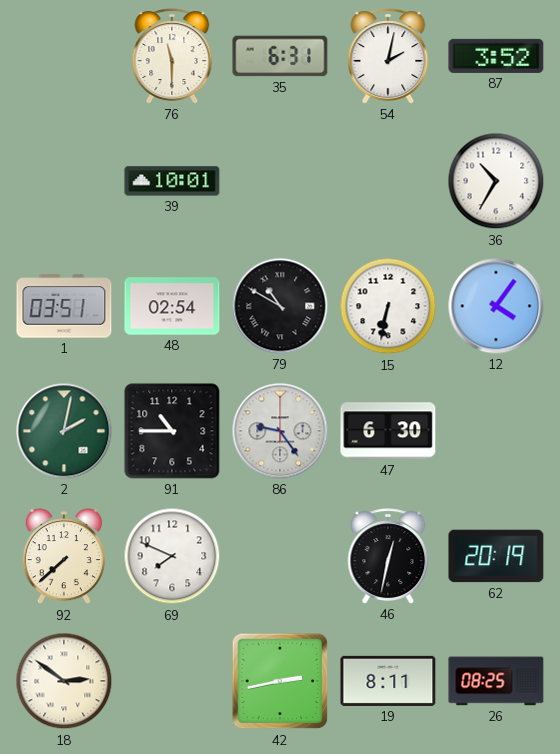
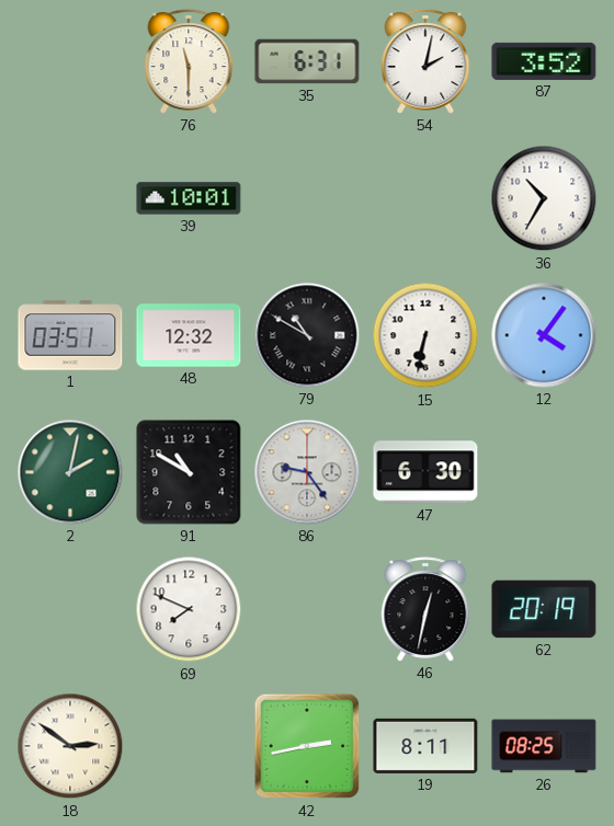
48: 02:54 -> 12:32 (189, 335)
91: 10:45 -> 10:50 (189, 472)
92: 7:38 -> none (64, 557)
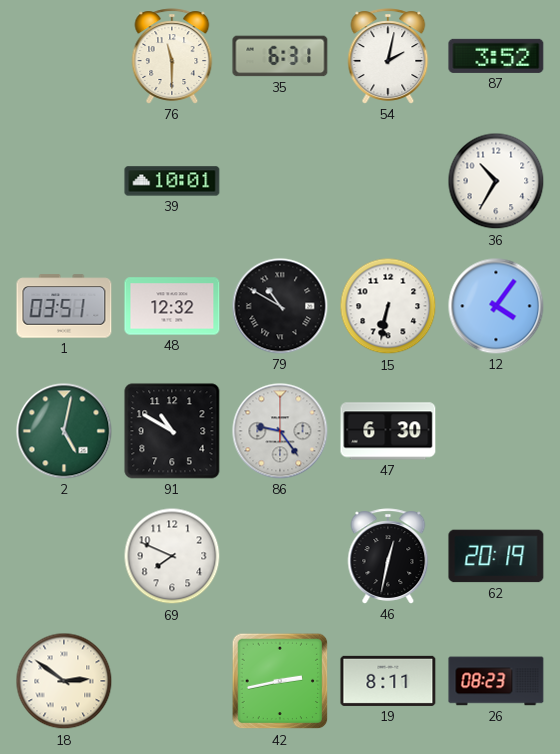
2: 2:02 -> 5:02 (64, 431)
26: 08:25 -> 08:23 (496, 681)
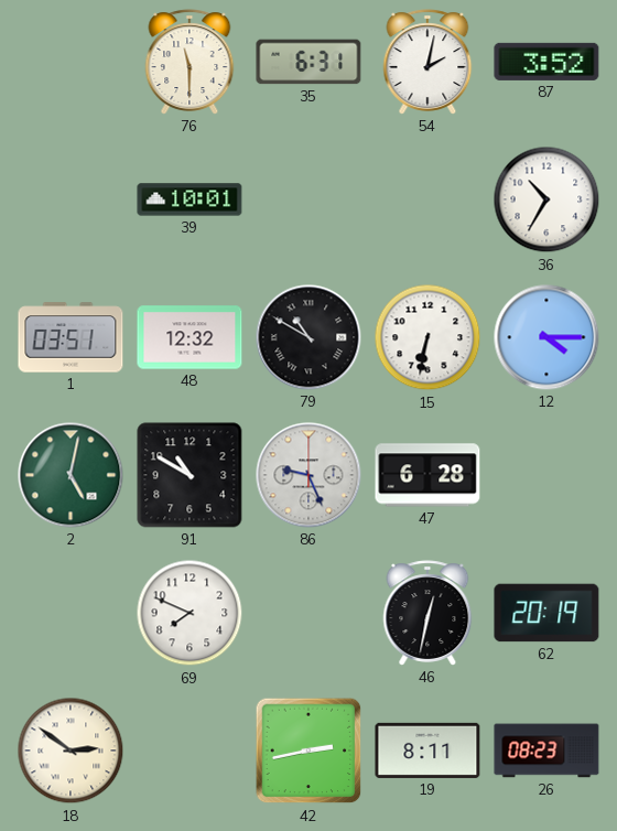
12: 4:06 -> 4:15 (546, 337)
86: 9:24 -> 9:26 (308, 475)
47: 6:30 -> 6:28 (427, 475)
